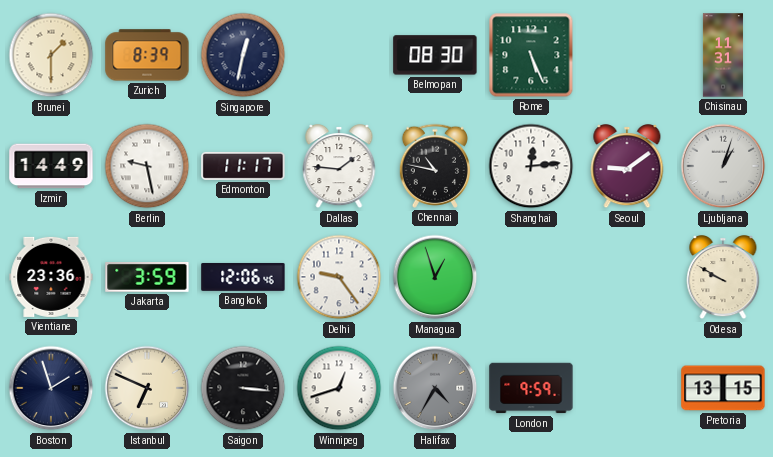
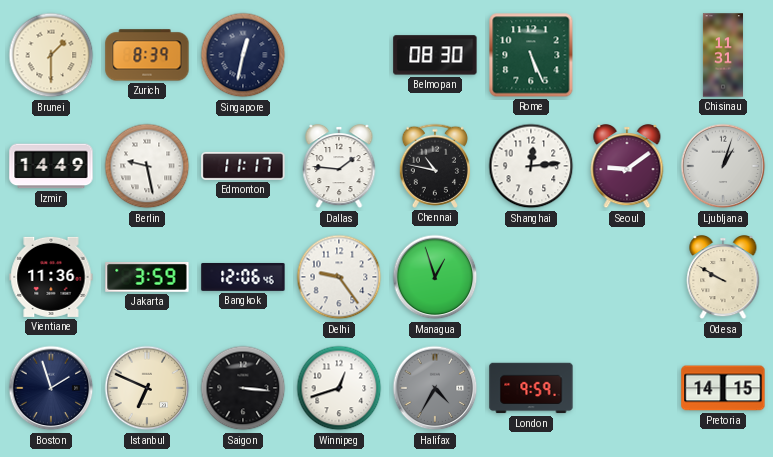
Vientiane: 23:36 -> 11:36 (51, 277)
Pretoria: 13:15 -> 14:15 (723, 388)
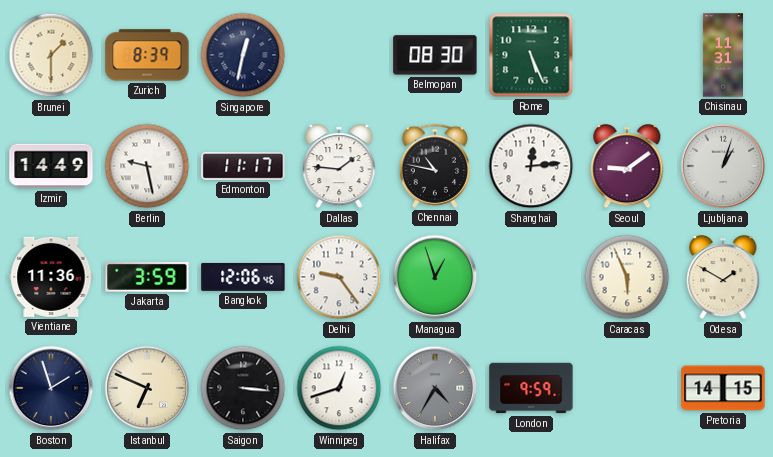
Caracas: none -> 5:56 (627, 277)
Odesa: 9:50 -> 1:50 (723, 278)
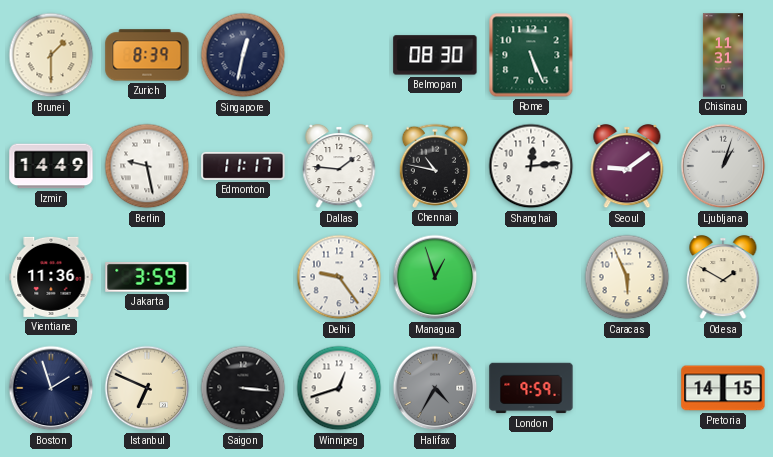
Bangkok: 12:06 -> none (243, 277)
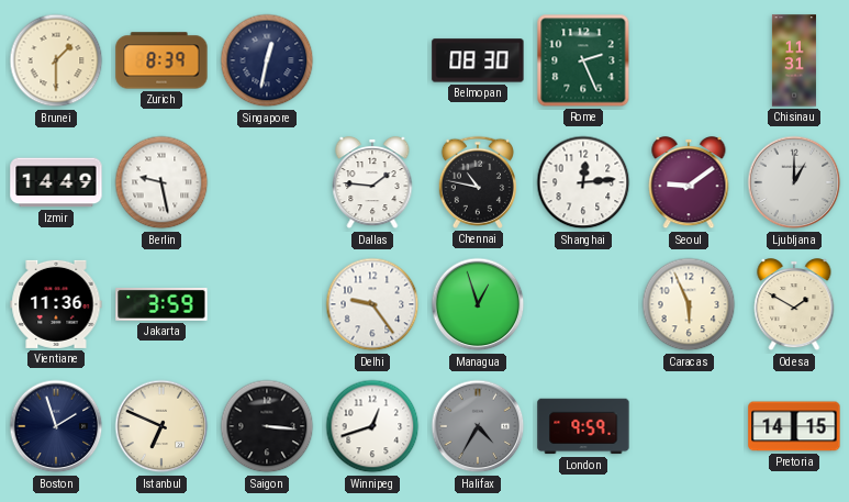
Rome: 5:26 -> 2:26 (583, 60)
Edmonton: 11:17 -> none (243, 166)
Ljubljana: 1:03 -> 1:00 (794, 182)
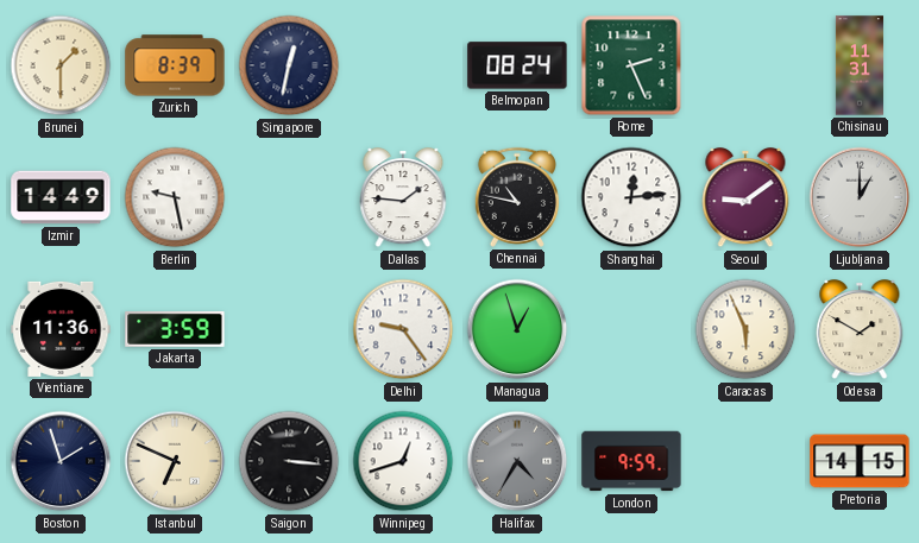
Belmopan: 08:30 -> 08:24 (517, 65)
